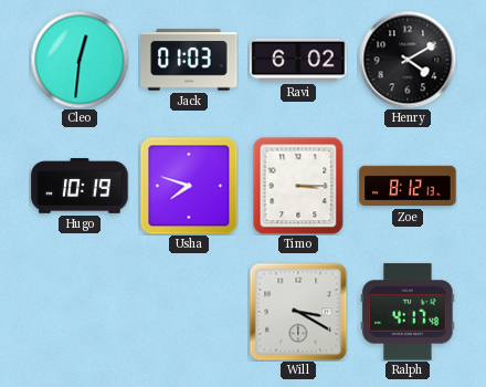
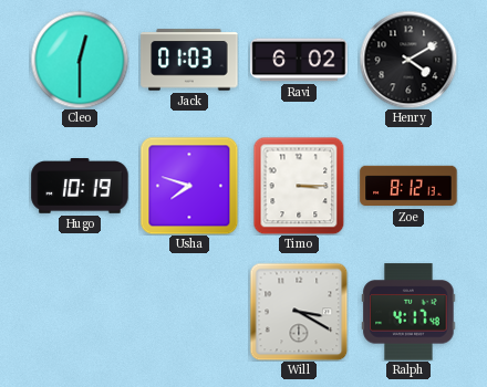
Cleo: 12:31 -> 12:30 (80, 60)
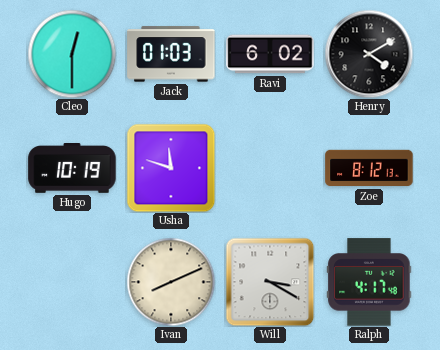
Usha: 7:48 -> 11:48 (171, 168)
Timo: 3:15 -> none (299, 186)
Ivan: none -> 8:11 (171, 282)
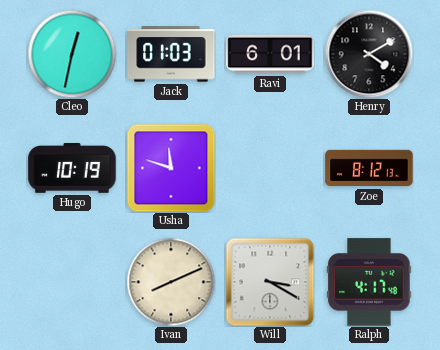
Cleo: 12:30 -> 12:32 (72, 54)
Ravi: 6:02 -> 6:01 (270, 54)
